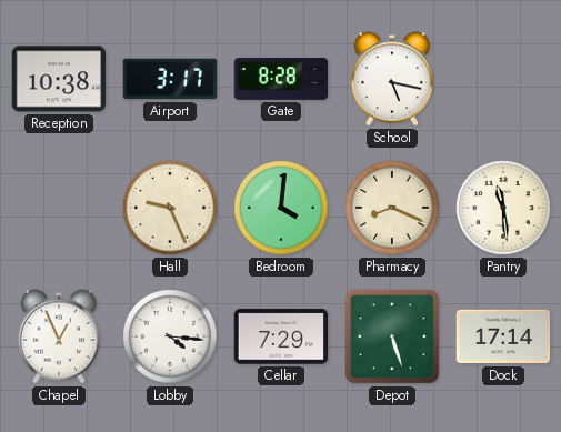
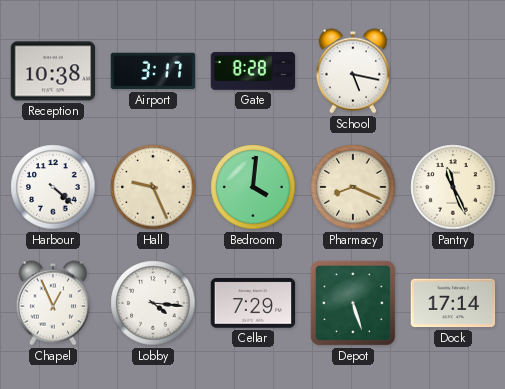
Harbour: none -> 4:22 (53, 187)
Pantry: 11:29 -> 11:26 (453, 187)
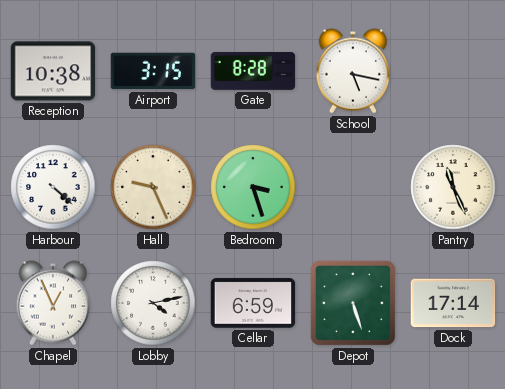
Airport: 3:17 -> 3:15 (153, 71)
Bedroom: 4:01 -> 3:27 (253, 187)
Pharmacy: 8:19 -> none (353, 187)
Lobby: 4:16 -> 4:13 (153, 303)
Cellar: 7:29 -> 6:59 (253, 303)
